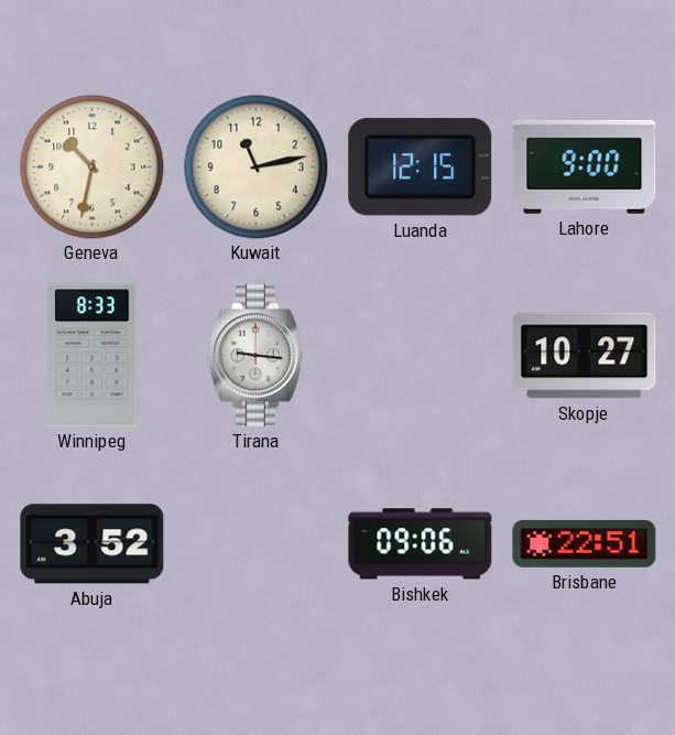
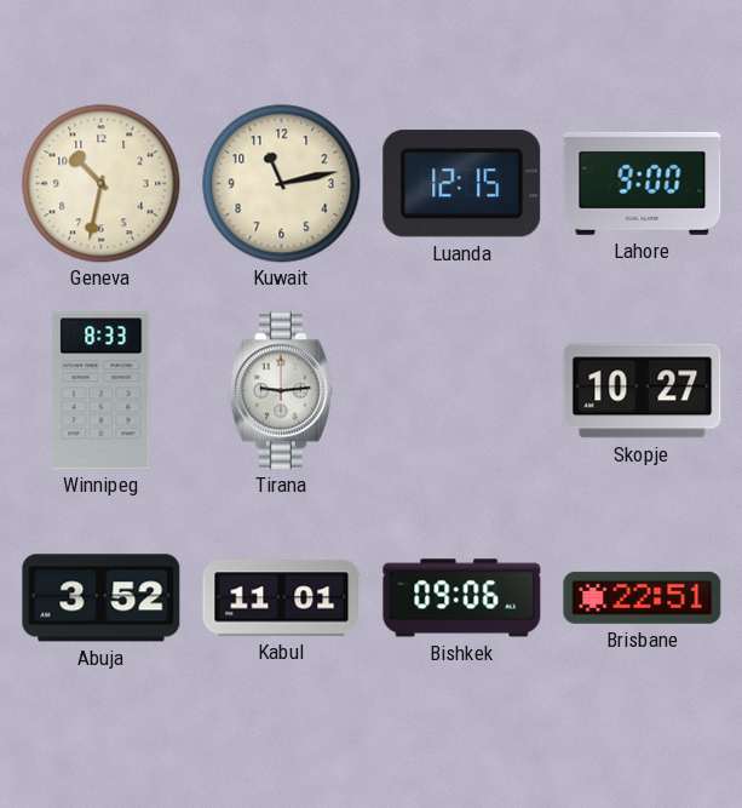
Tirana: 9:16 -> 9:14 (281, 391)
Kabul: none -> 11:01 (282, 598)
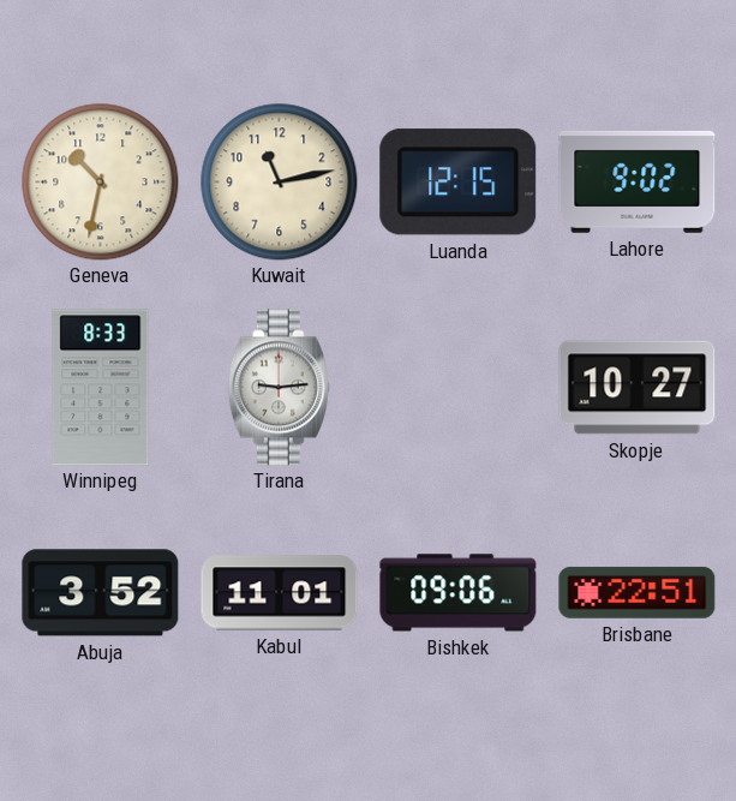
Lahore: 9:00 -> 9:02 (638, 181)
